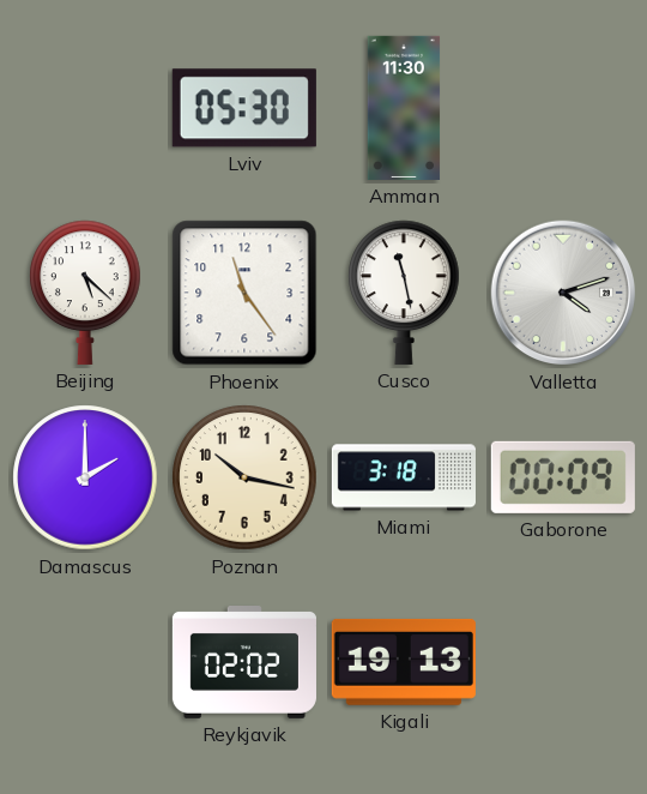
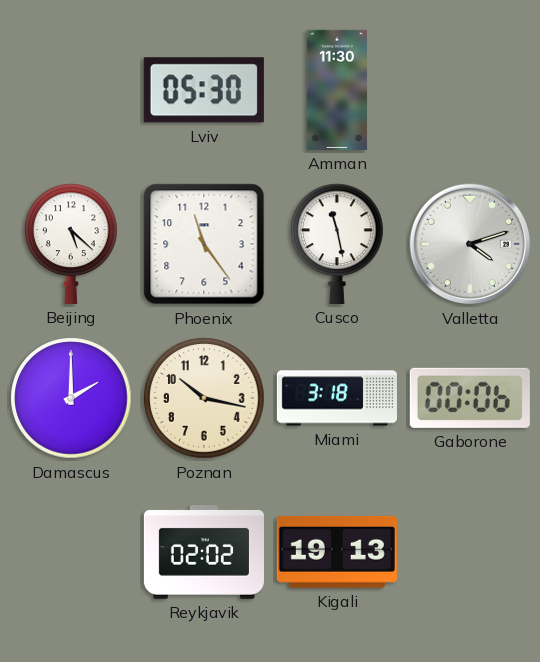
Gaborone: 00:09 -> 00:06 (470, 398)
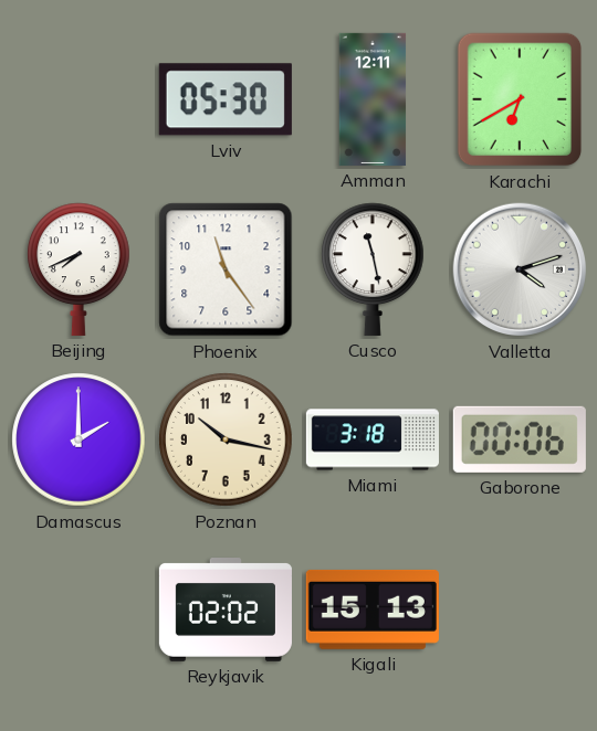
Amman: 11:30 -> 12:11 (373, 99)
Karachi: none -> 6:40 (520, 99)
Beijing: 5:22 -> 7:41 (78, 269)
Kigali: 19:13 -> 15:13 (373, 610)
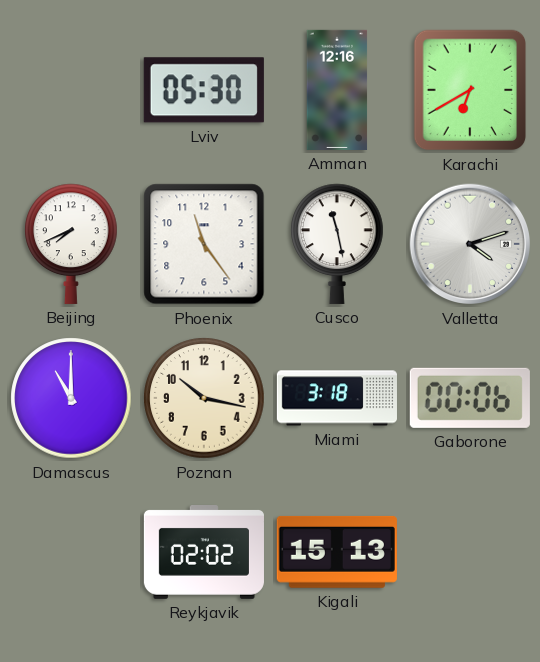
Amman: 12:11 -> 12:16 (337, 90)
Damascus: 2:00 -> 11:00 (71, 398)
